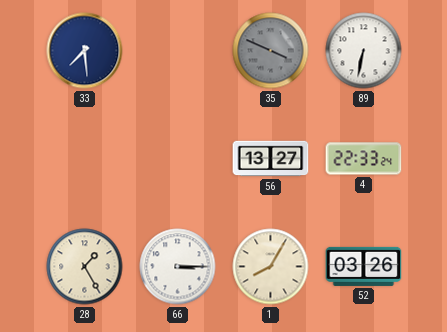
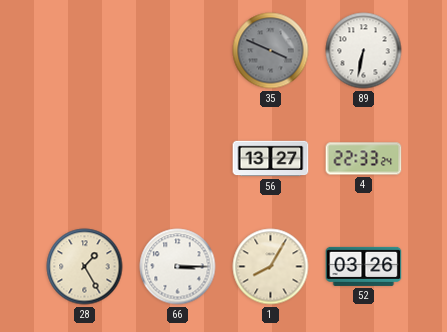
33: 7:29 -> none (85, 51)
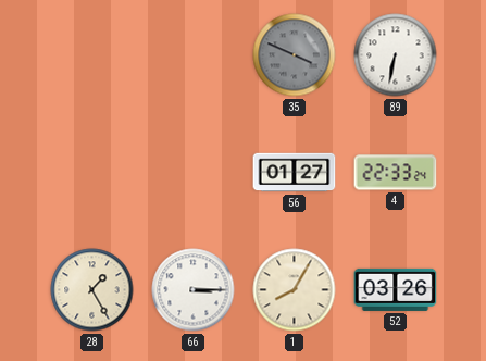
56: 13:27 -> 01:27 (295, 173)
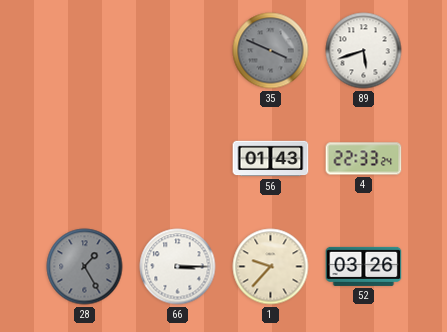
89: 6:32 -> 5:42 (364, 51)
56: 01:27 -> 01:43 (271, 159)
28 dial: cream -> grey (85, 267)
1: 8:05 -> 9:37 (271, 267)
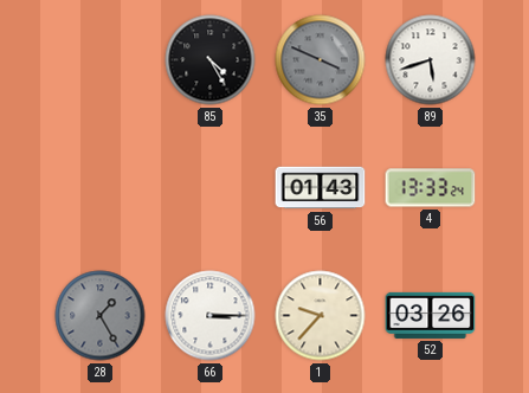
85: none -> 4:25 (211, 60)
4: 22:33 -> 13:33 (431, 188)
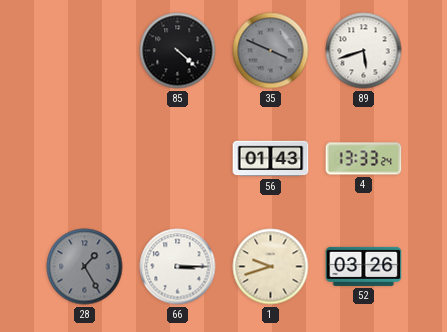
85: 4:25 -> 4:22 (178, 51)
1: 9:37 -> 9:42 (271, 267)
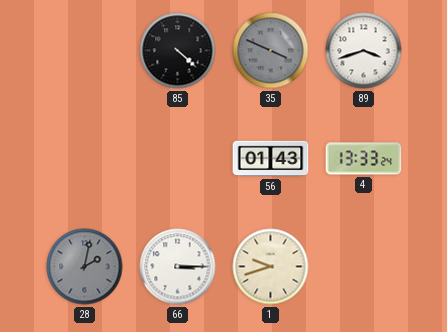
89: 5:42 -> 3:42 (364, 51)
28: 1:25 -> 2:02 (85, 267)
52: 03:26 -> none (364, 266)
